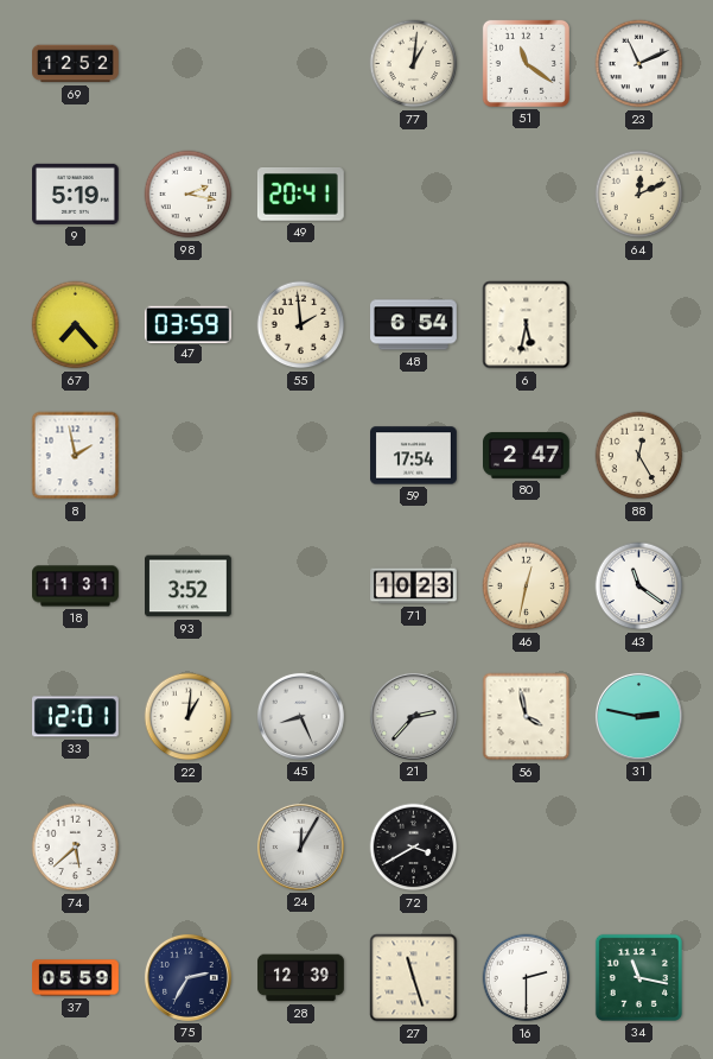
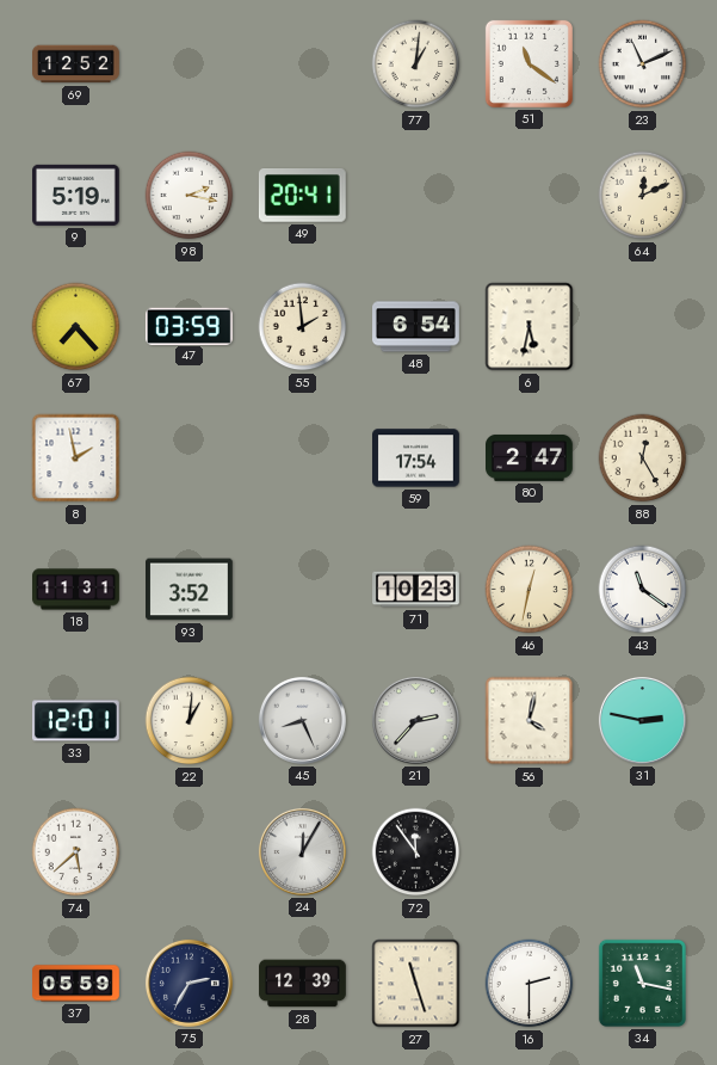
56: 3:58 -> 4:02 (530, 721)
72: 3:40 -> 11:54 (416, 852)
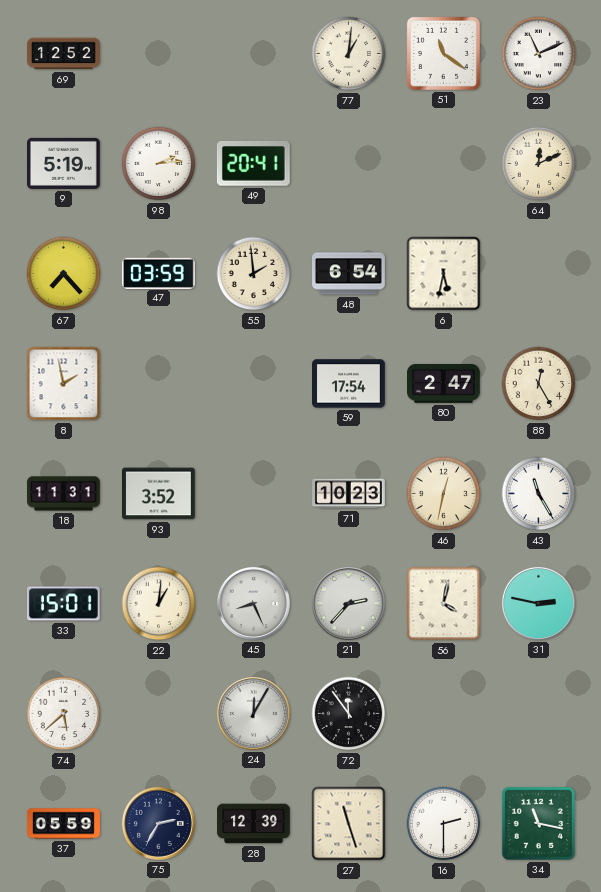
98: 2:17 -> 2:14 (159, 164)
43: 11:21 -> 11:25 (539, 494)
33: 12:01 -> 15:01 (64, 604)
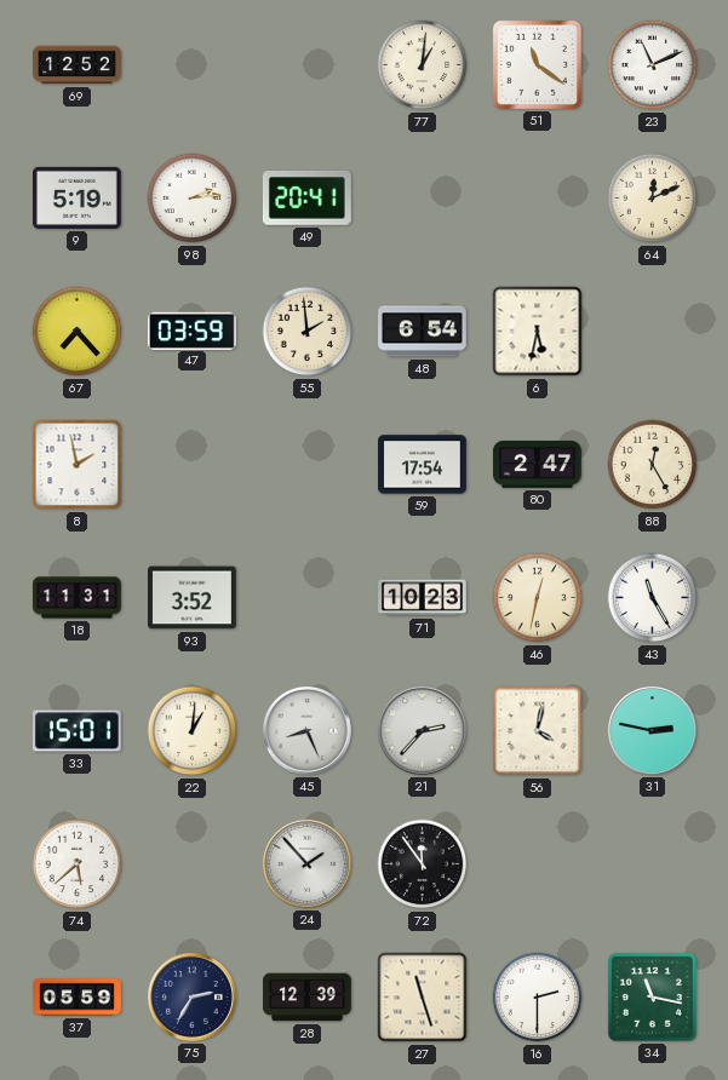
24: 12:05 -> 1:53 (306, 863)
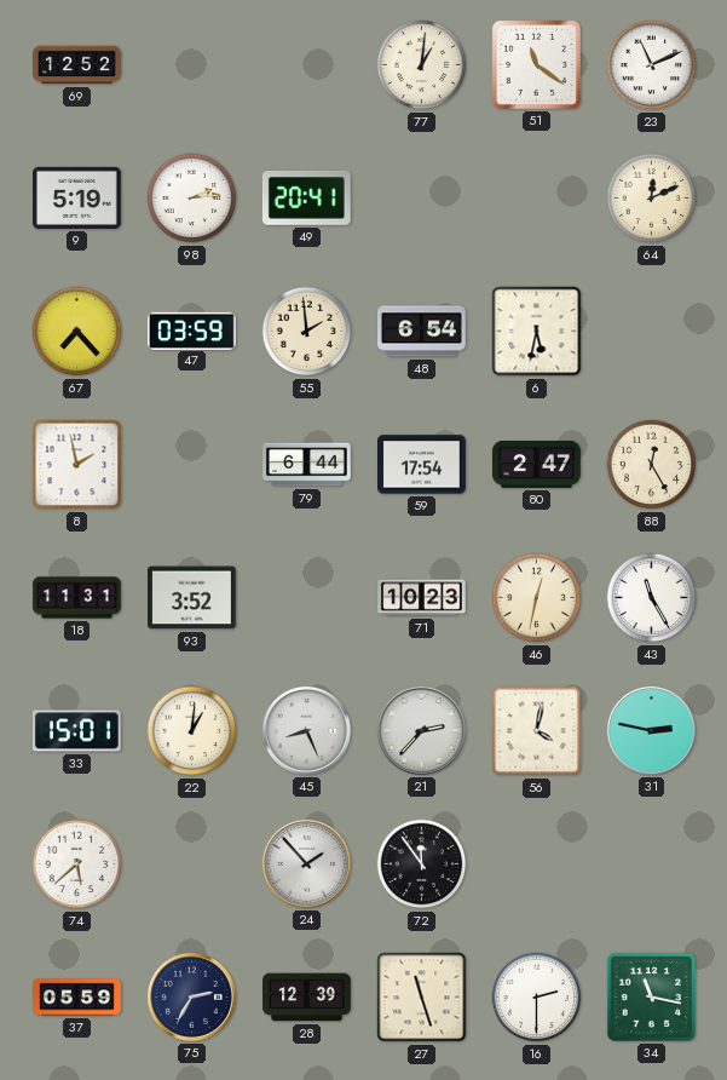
79: none -> 6:44 (307, 465)
